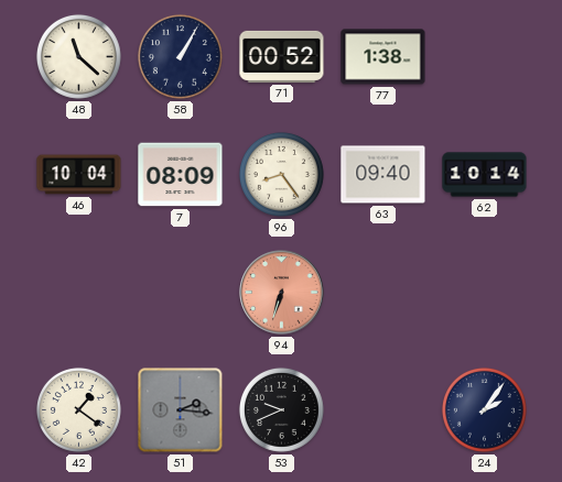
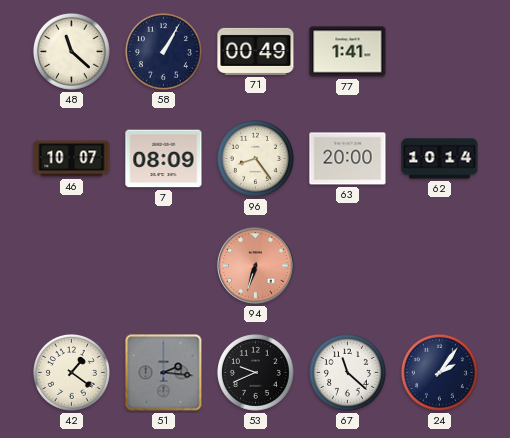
71: 00:52 -> 00:49 (256, 51)
77: 1:38 -> 1:41 (348, 52)
46: 10:04 -> 10:07 (72, 159)
63: 09:40 -> 20:00 (348, 159)
67: none -> 11:22 (347, 372)
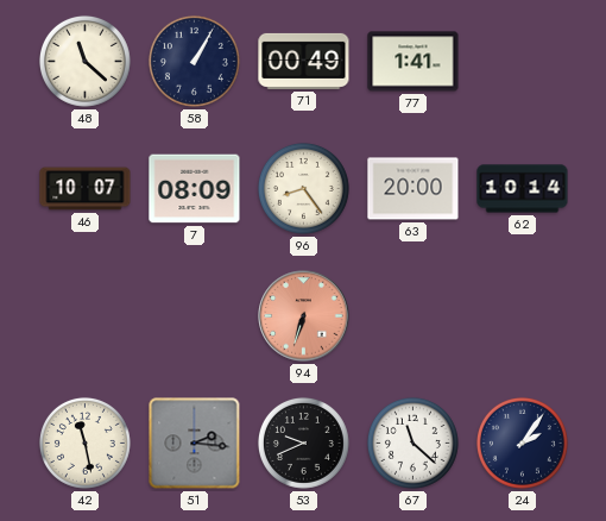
42: 1:21 -> 11:28 (84, 442)
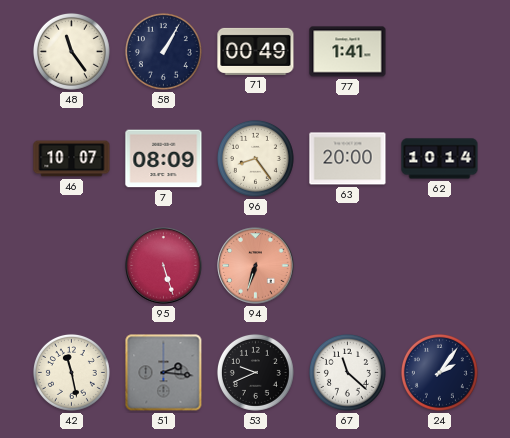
48: 11:22 -> 11:24 (71, 51)
95: none -> 5:27 (164, 266)
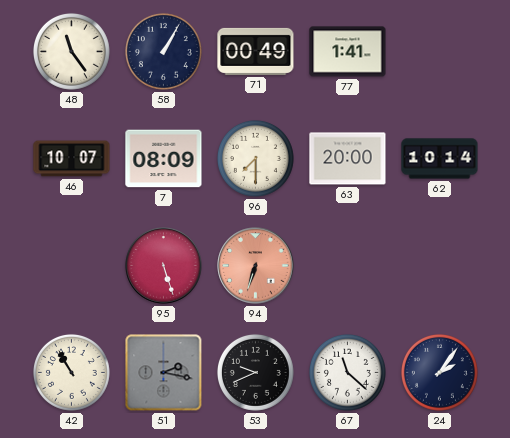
96: 8:24 -> 7:30 (255, 158)
42: 11:28 -> 10:55 (71, 372)
51: 2:16 -> 2:17 (164, 373)
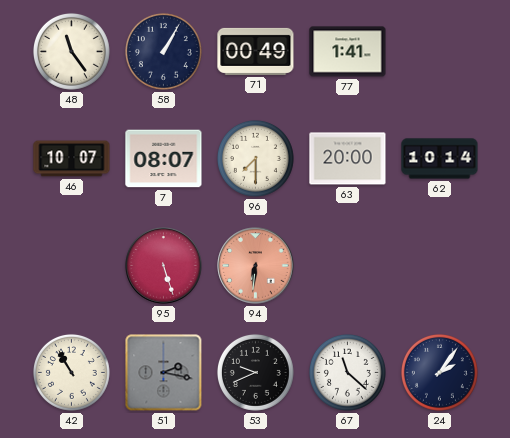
7: 08:09 -> 08:07 (164, 159)
94: 6:33 -> 6:31 (256, 266)
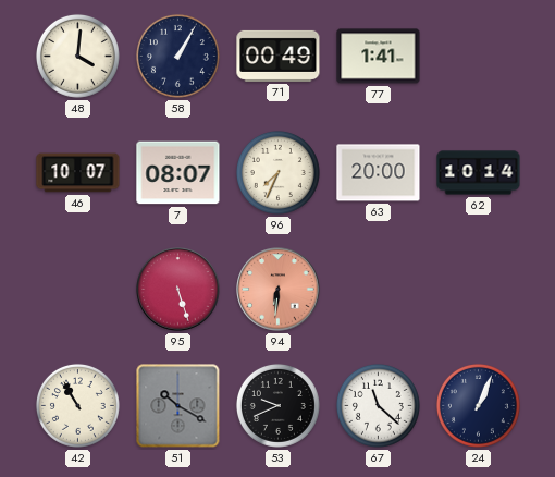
48: 11:24 -> 4:01 (77, 56)
96: 7:30 -> 7:34 (277, 172)
51: 2:17 -> 10:20 (178, 406)
24: 2:06 -> 1:04 (478, 405)
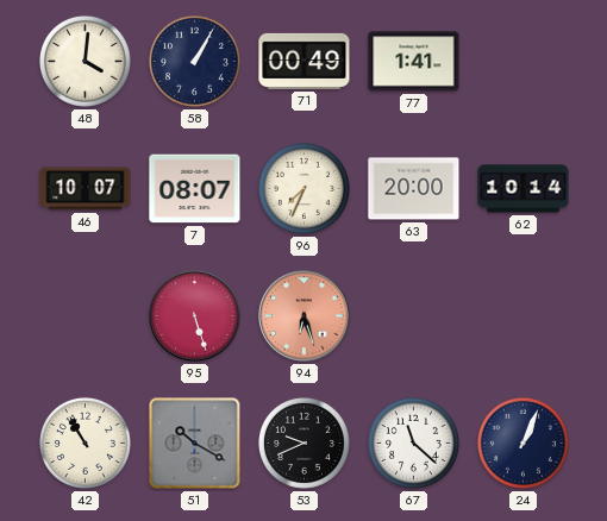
94: 6:31 -> 6:27 (305, 316)
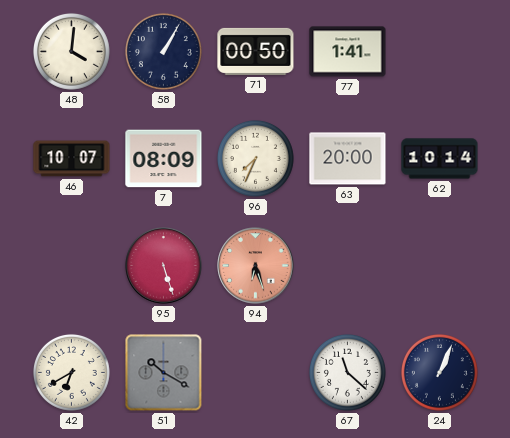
71: 00:49 -> 00:50 (256, 51)
7: 08:07 -> 08:09 (164, 159)
42: 10:55 -> 6:40 (71, 372)
53: 9:41 -> none (303, 442)
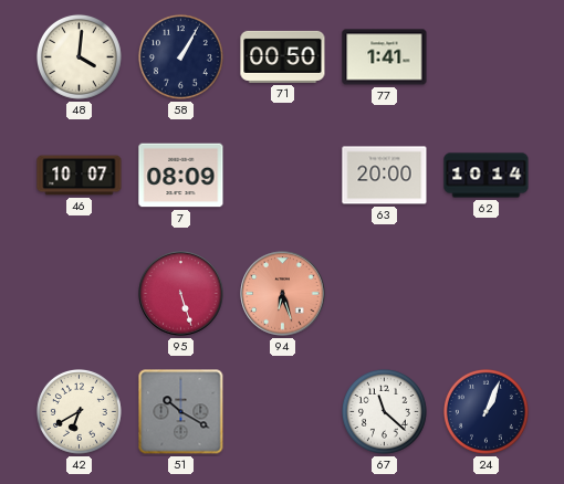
96: 7:34 -> none (255, 158)
